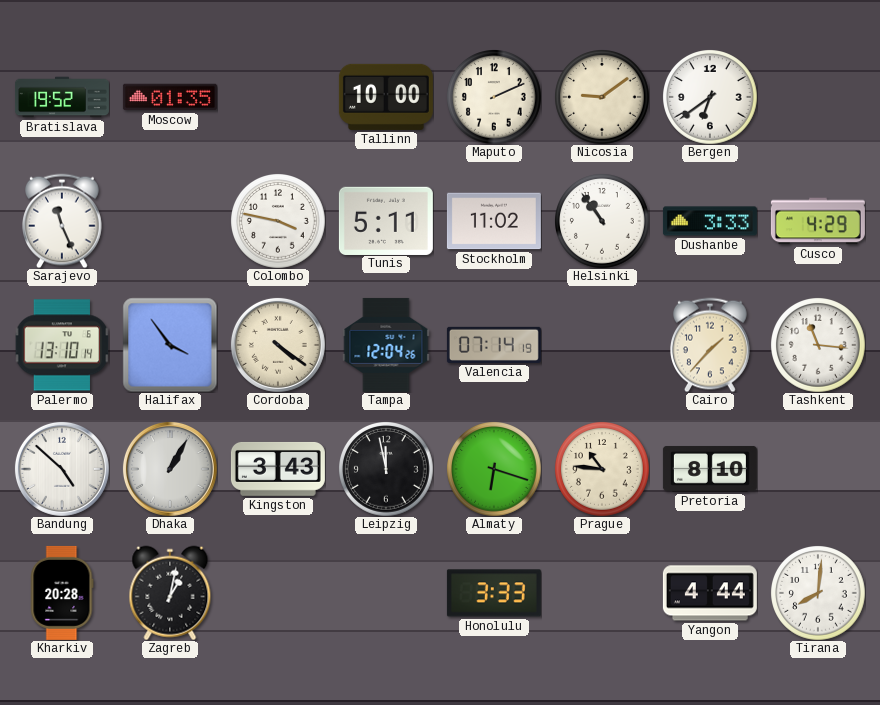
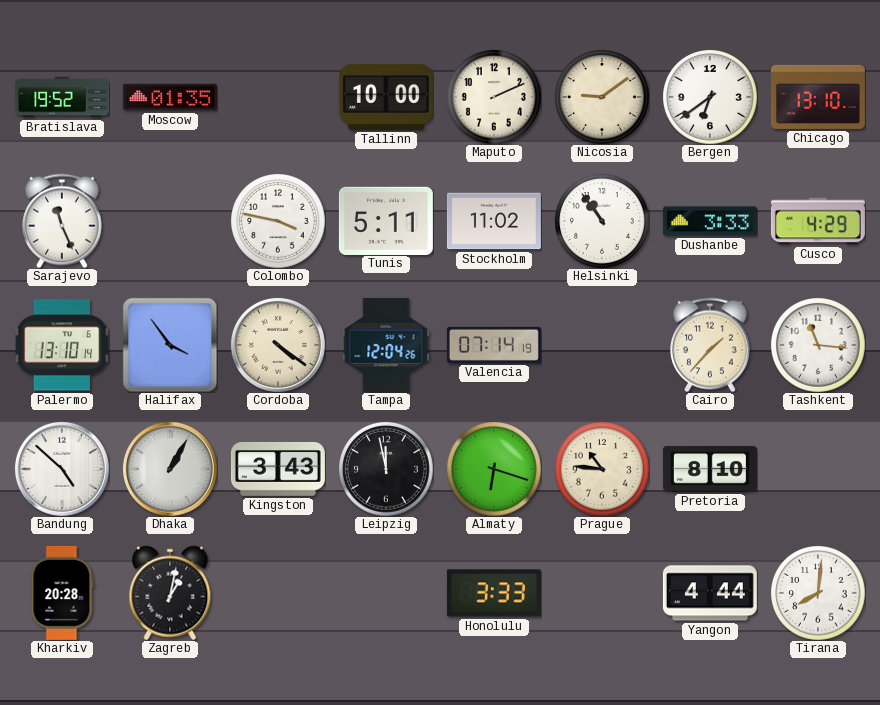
Chicago: none -> 13:10 (818, 97)
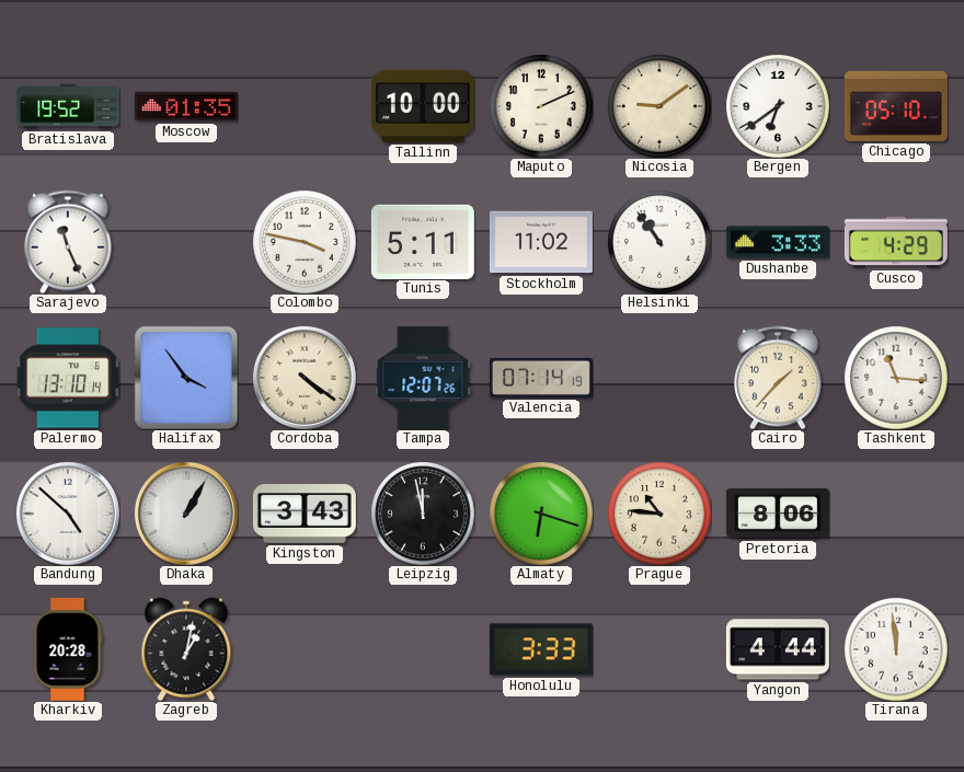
Chicago: 13:10 -> 05:10 (896, 106)
Tampa: 12:04 -> 12:07 (423, 378)
Pretoria: 8:10 -> 8:06 (778, 514)
Tirana: 8:01 -> 11:59 (896, 649)
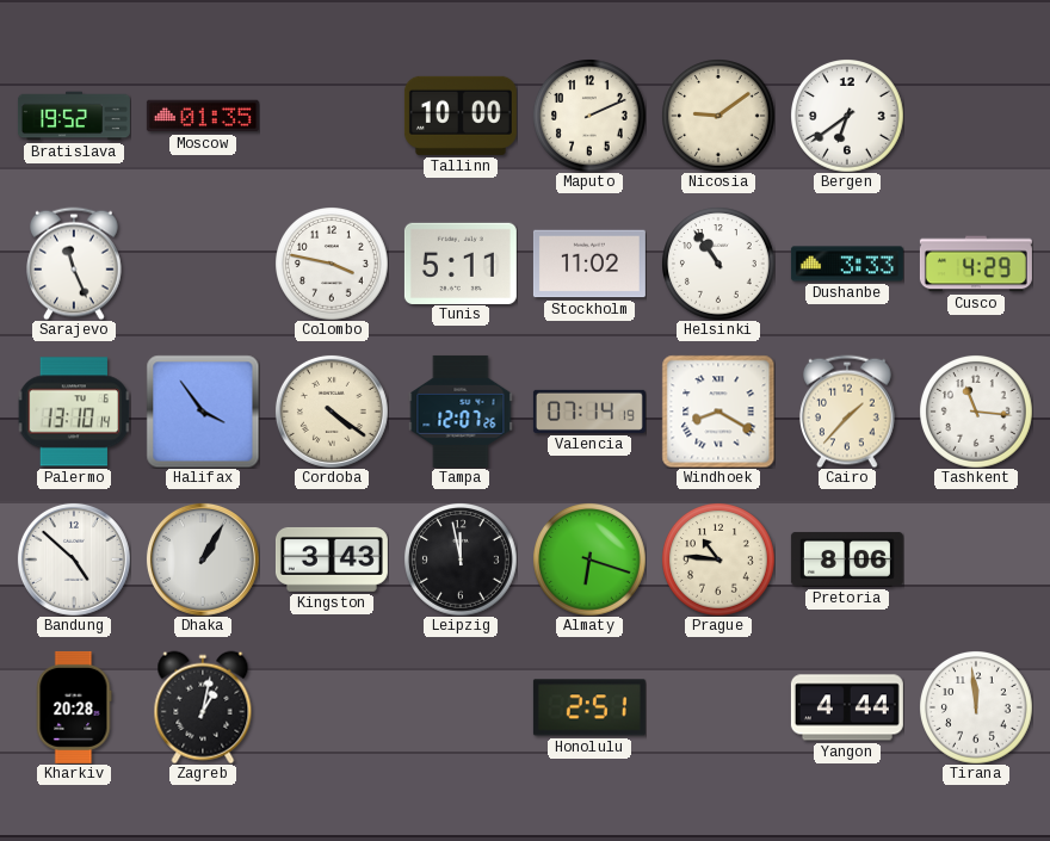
Chicago: 05:10 -> none (896, 106)
Windhoek: none -> 8:20 (718, 412)
Honolulu: 3:33 -> 2:51 (589, 707)
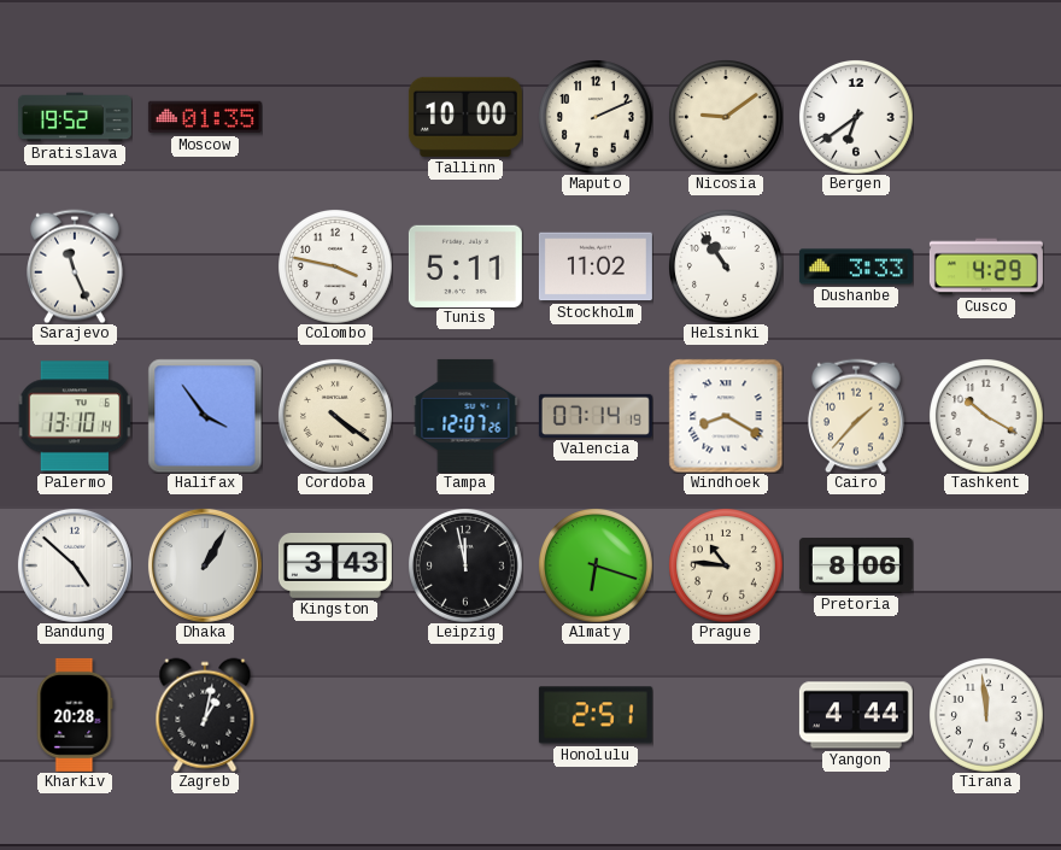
Tashkent: 11:16 -> 10:20 (986, 416)
